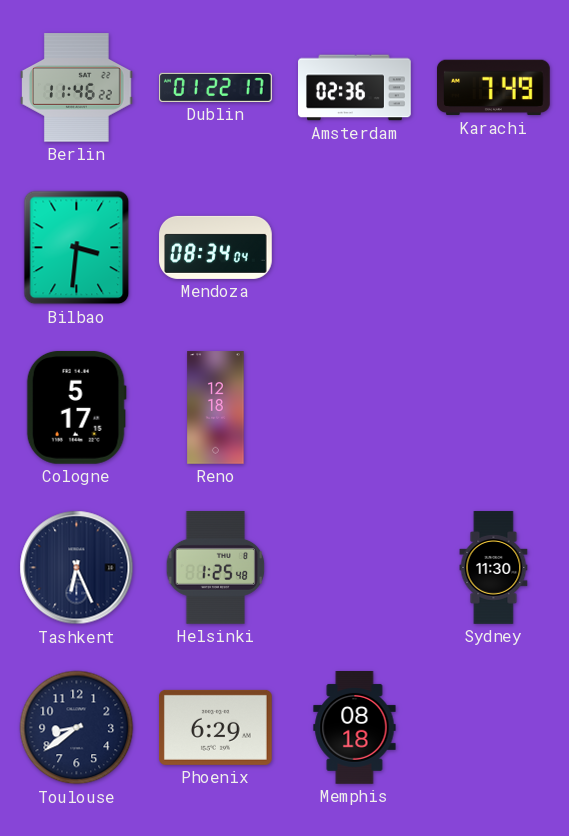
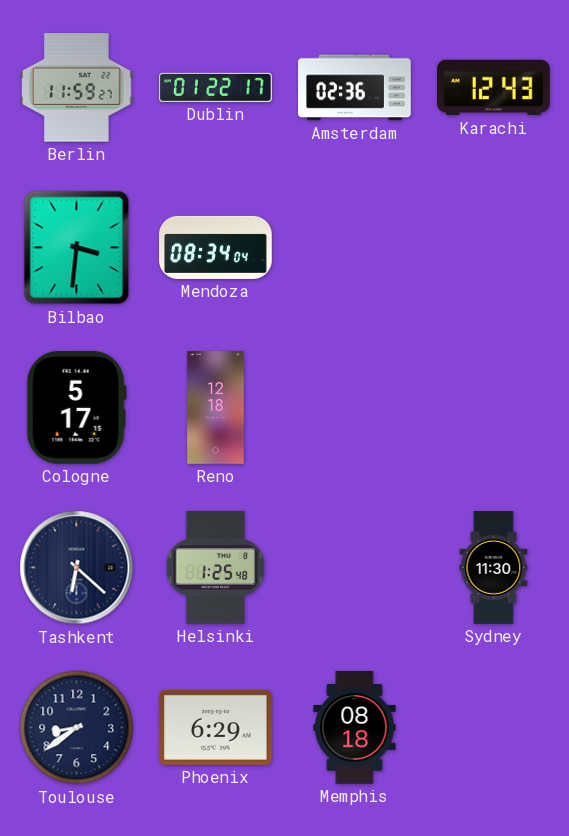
Berlin: 11:46 -> 11:59 (77, 88)
Karachi: 7:49 -> 12:43 (493, 88)
Tashkent: 6:26 -> 6:22 (77, 568)
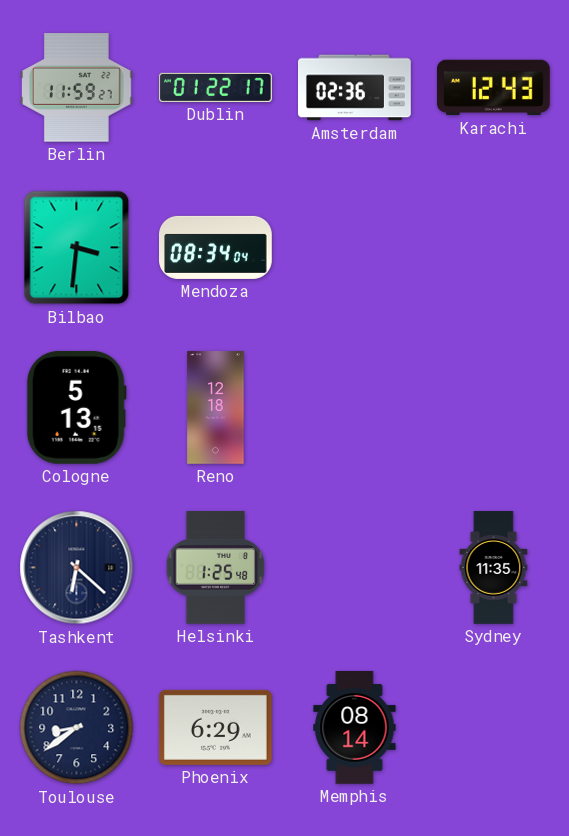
Cologne: 5:17 -> 5:13 (76, 407)
Sydney: 11:30 -> 11:35 (494, 568)
Memphis: 08:18 -> 08:14 (355, 728)
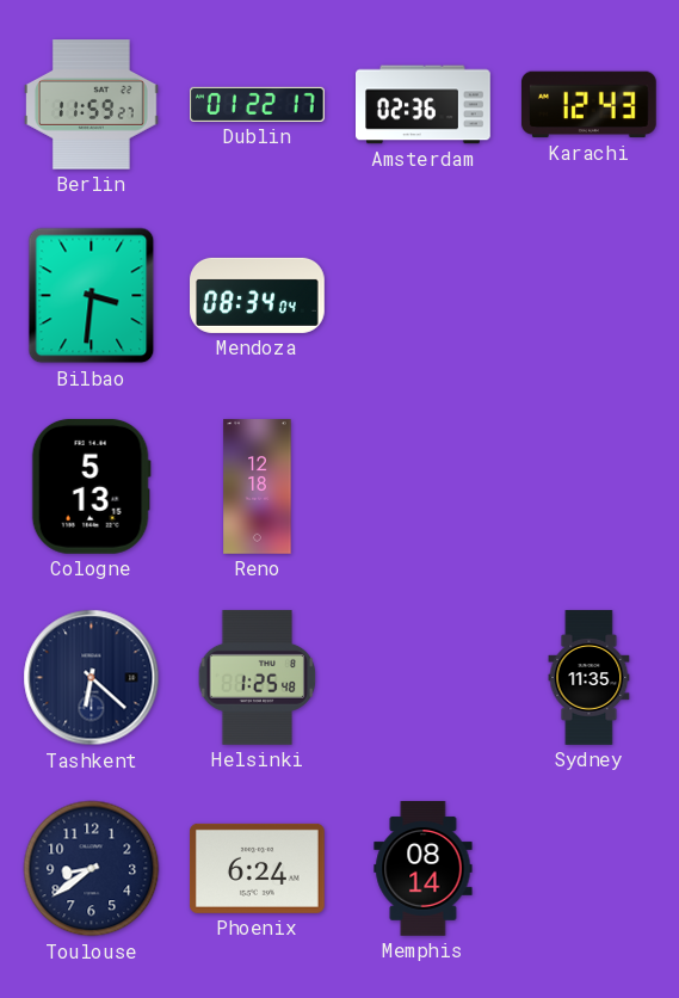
Phoenix: 6:29 -> 6:24 (258, 868)
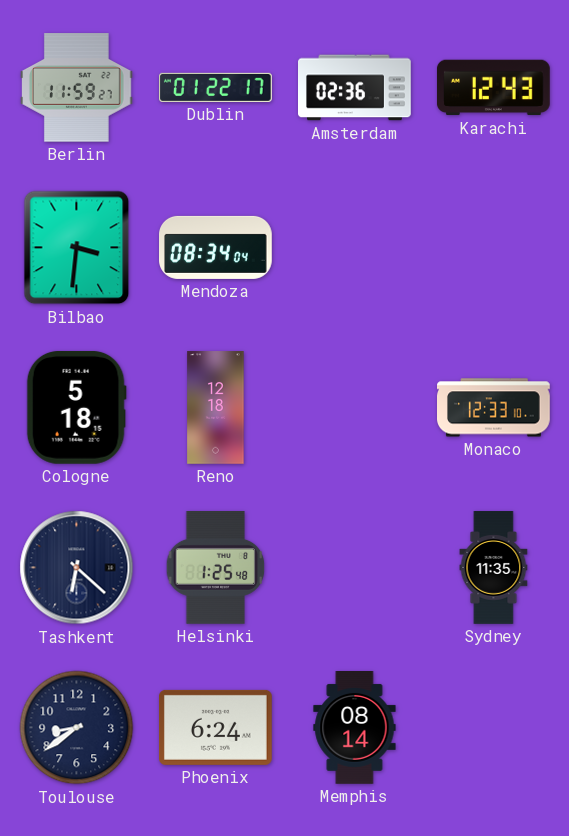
Cologne: 5:13 -> 5:18 (76, 407)
Monaco: none -> 12:33 (494, 408)
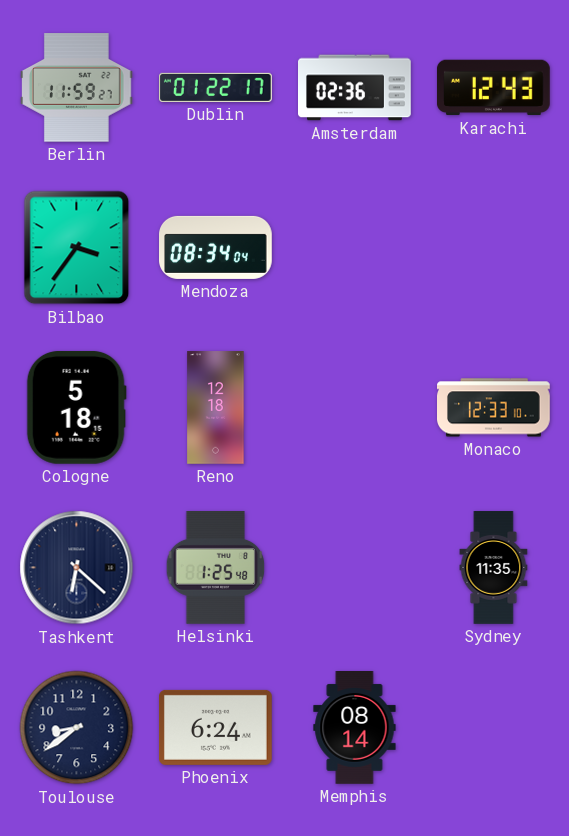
Bilbao: 3:31 -> 3:36 (77, 248)
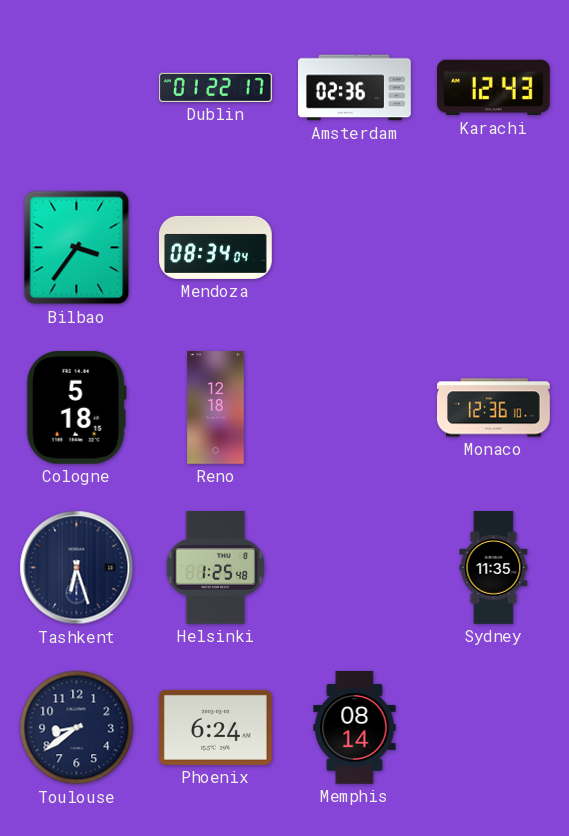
Berlin: 11:59 -> none (77, 88)
Monaco: 12:33 -> 12:36 (494, 408)
Tashkent: 6:22 -> 6:27 (77, 568)
